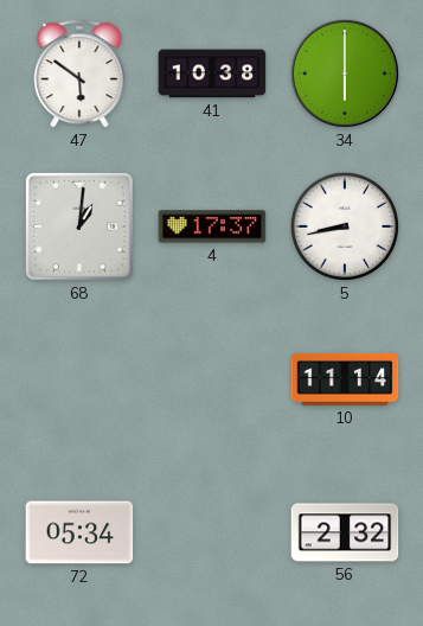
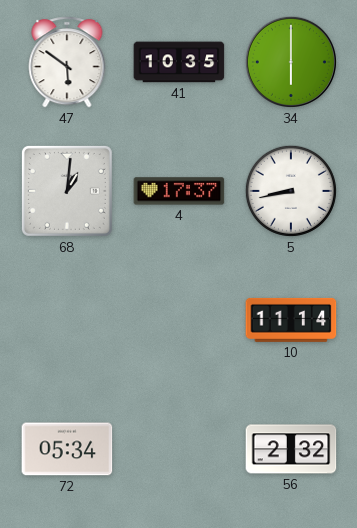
41: 10:38 -> 10:35 (179, 62)
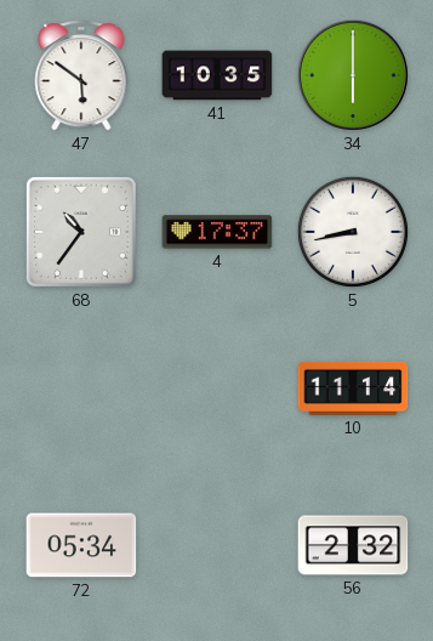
68: 1:01 -> 10:36 (81, 232)
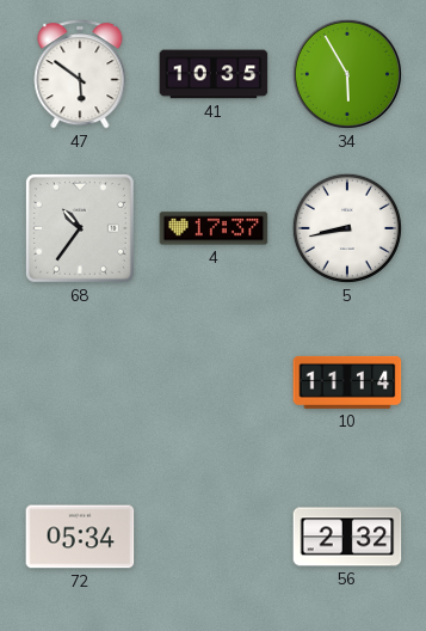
34: 6:00 -> 5:55 (347, 74)
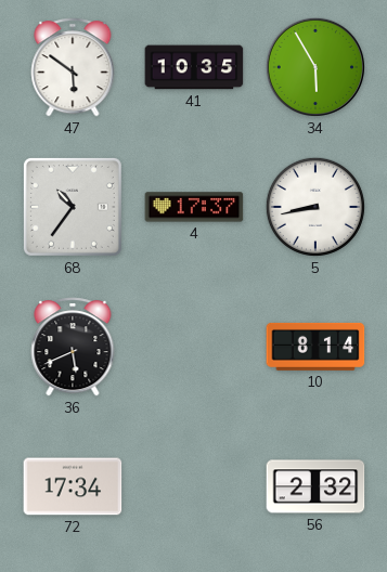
36: none -> 5:41 (73, 347)
10: 11:14 -> 8:14 (315, 347)
72: 05:34 -> 17:34 (73, 486)
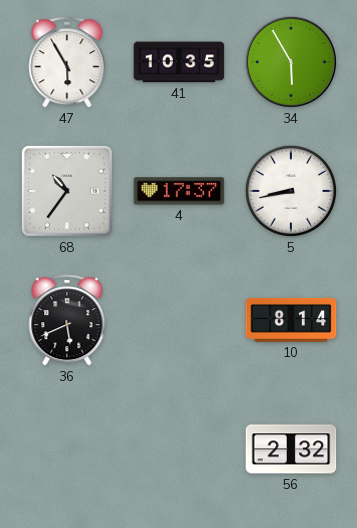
47: 5:51 -> 5:55 (67, 62)
72: 17:34 -> none (73, 486)
